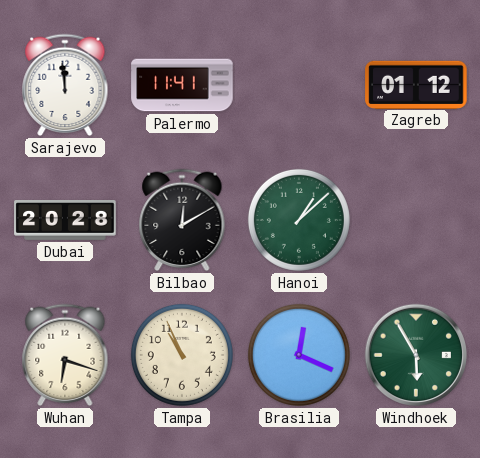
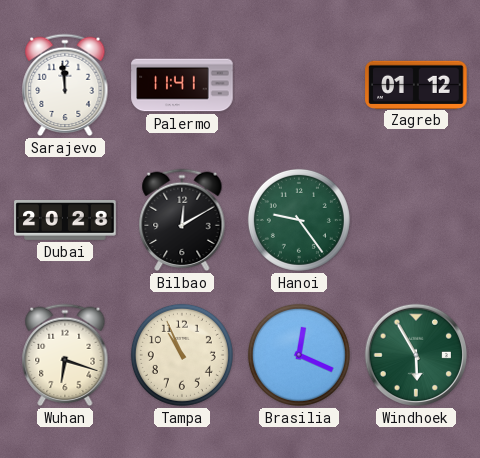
Hanoi: 1:08 -> 9:24 (299, 220)
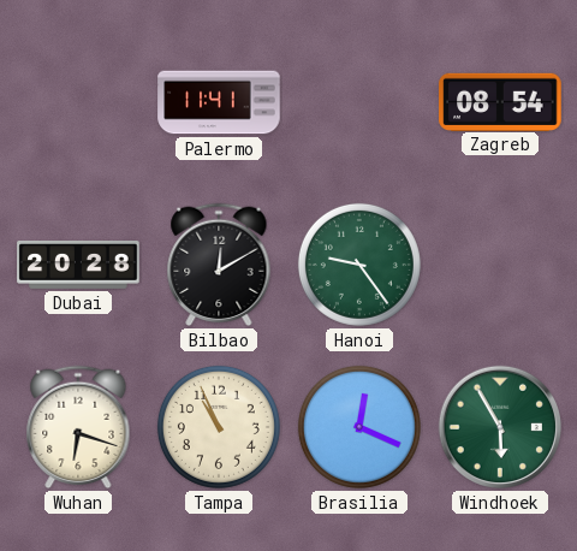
Sarajevo: 11:59 -> none (65, 85)
Zagreb: 01:12 -> 08:54 (500, 101)
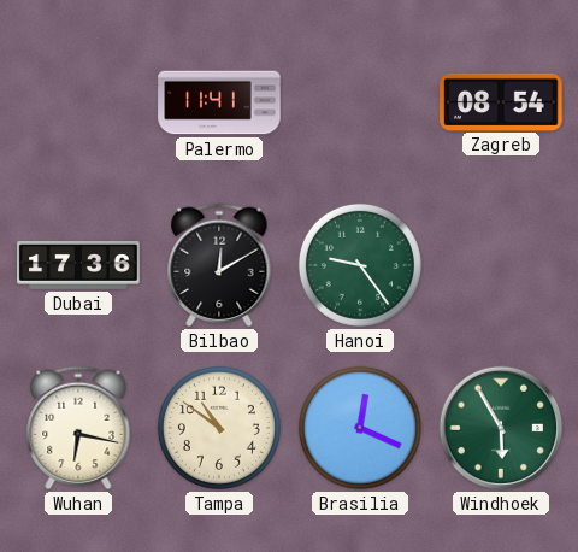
Dubai: 20:28 -> 17:36 (78, 266)
Wuhan: 6:18 -> 6:17 (78, 428)
Tampa: 10:56 -> 10:51 (219, 428)
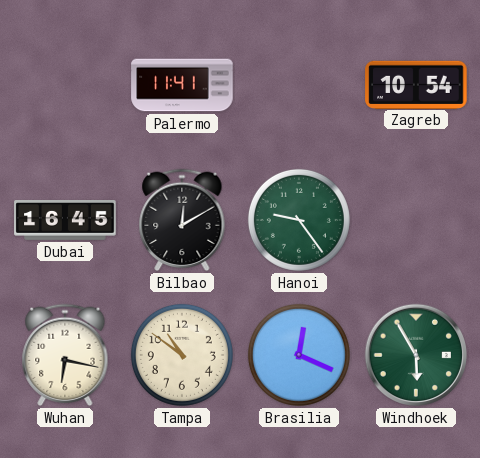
Zagreb: 08:54 -> 10:54 (416, 84)
Dubai: 17:36 -> 16:45 (65, 221)
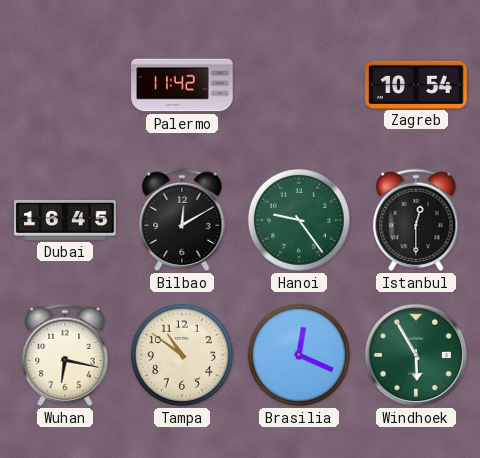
Palermo: 11:41 -> 11:42 (182, 85)
Istanbul: none -> 12:30 (416, 220)
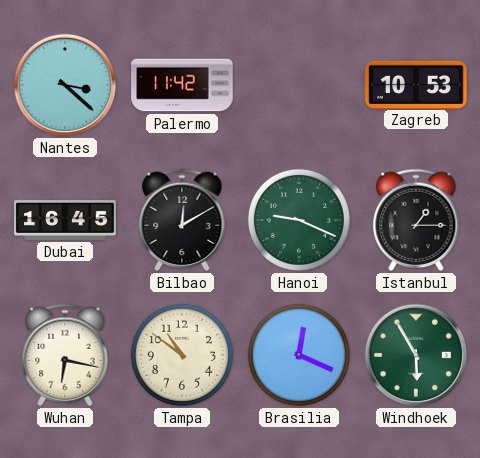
Nantes: none -> 3:22 (65, 85)
Zagreb: 10:54 -> 10:53 (416, 84)
Hanoi: 9:24 -> 9:19 (299, 220)
Istanbul: 12:30 -> 1:15 (416, 220)
